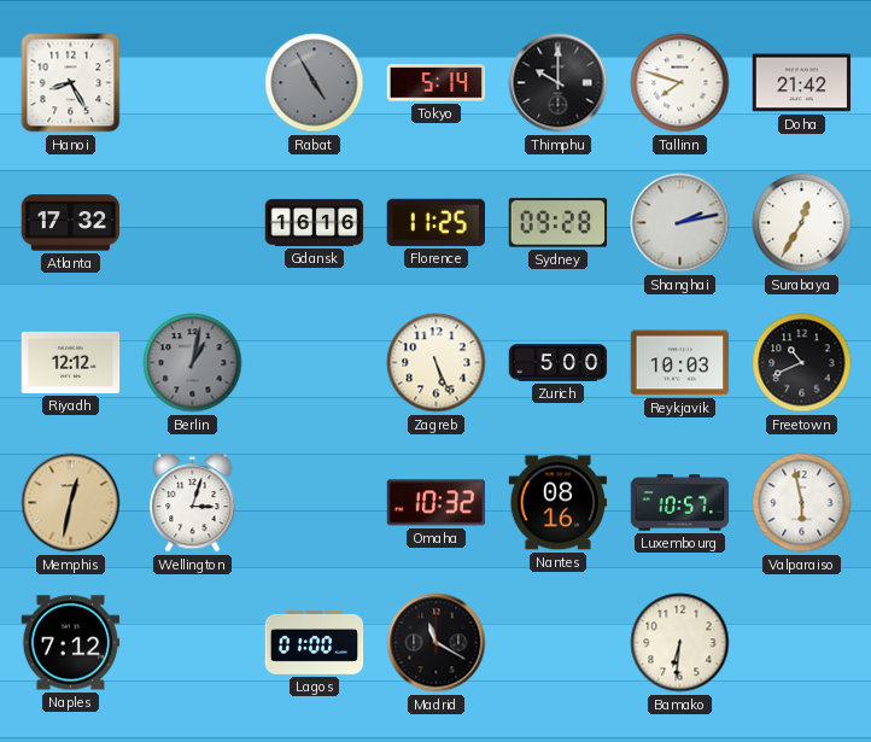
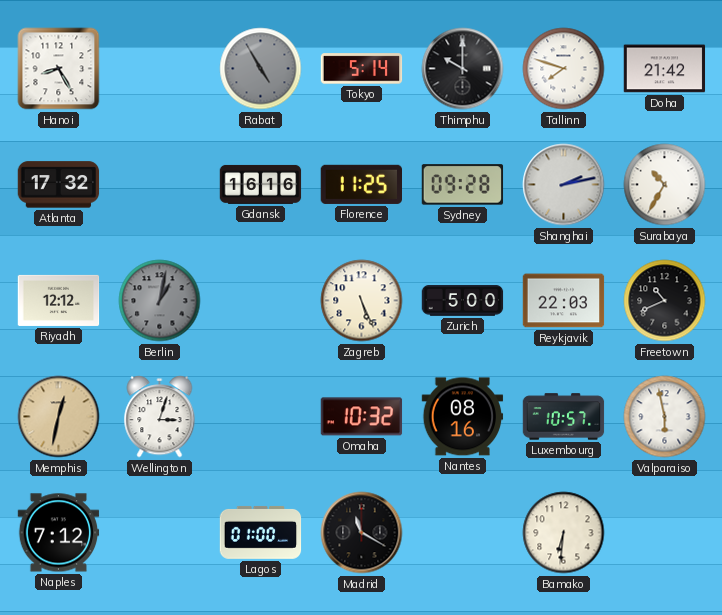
Surabaya: 12:35 -> 10:35 (665, 185)
Reykjavik: 10:03 -> 22:03 (564, 301)
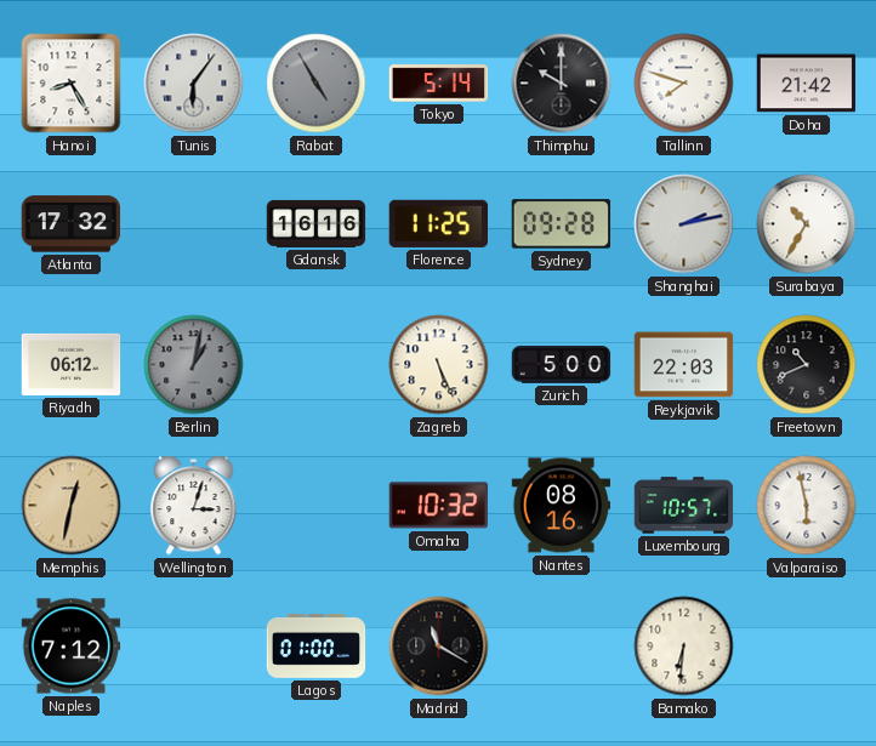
Tunis: none -> 6:06 (194, 84)
Riyadh: 12:12 -> 06:12 (72, 364)
